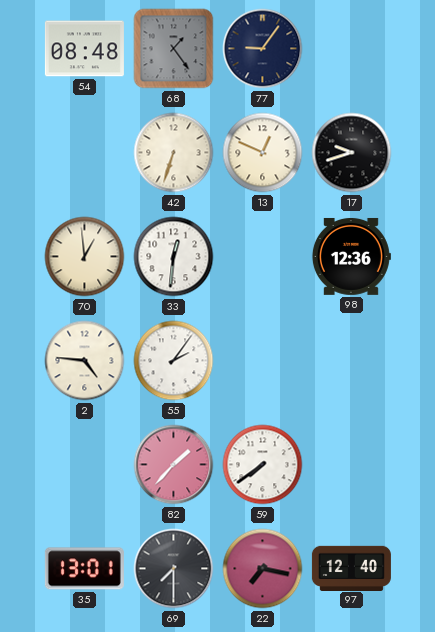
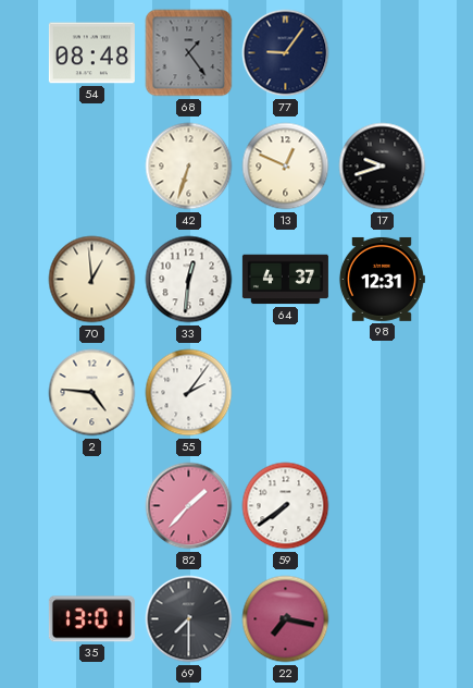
64: none -> 4:37 (285, 280)
98: 12:36 -> 12:31 (382, 279)
97: 12:40 -> none (351, 568)
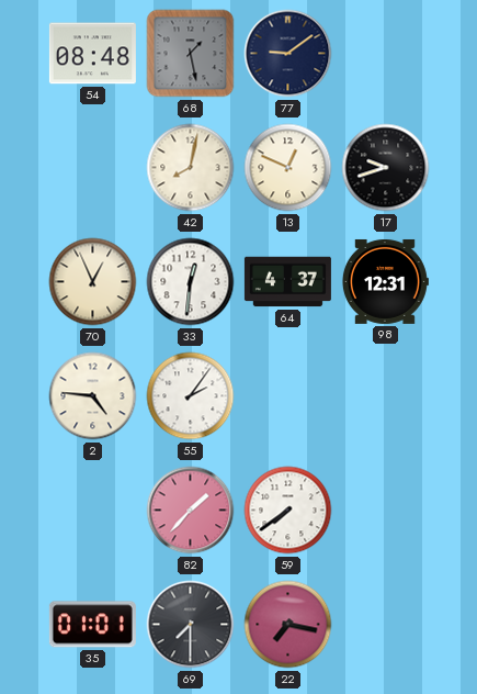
68: 1:24 -> 1:28 (191, 54)
77: 9:06 -> 9:09 (288, 54)
42: 6:33 -> 8:02 (191, 168)
70: 12:59 -> 12:56 (93, 282)
35: 13:01 -> 01:01 (92, 625)
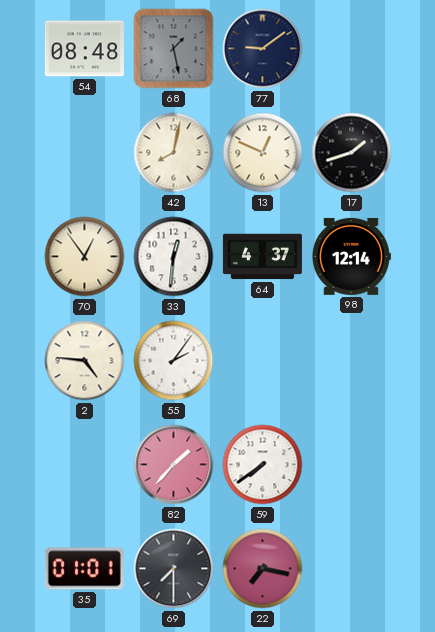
17: 9:42 -> 1:42 (352, 153)
70: 12:56 -> 12:54 (85, 257)
98: 12:31 -> 12:14 (351, 256)
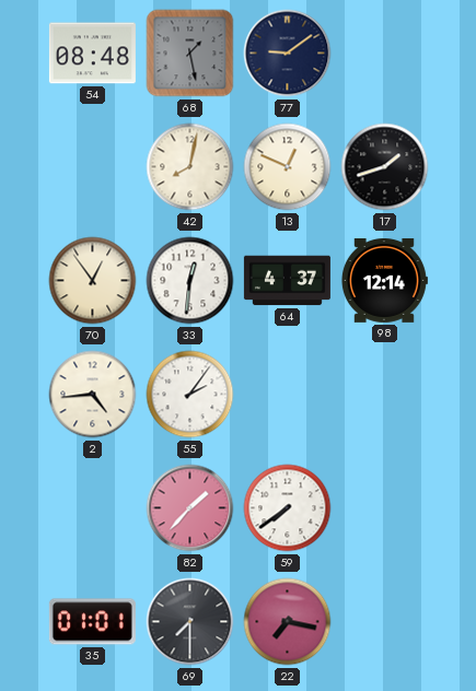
2: 4:46 -> 4:44 (93, 395)
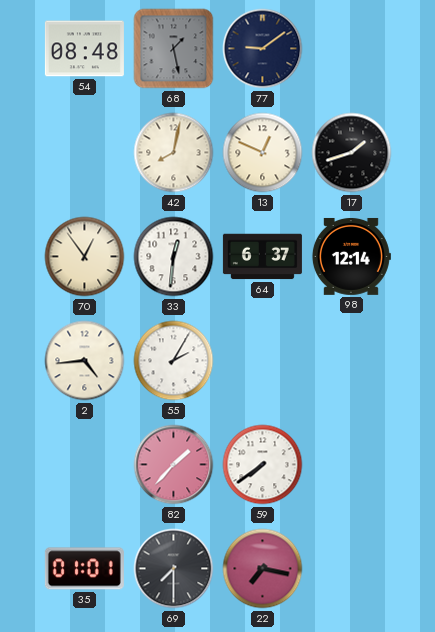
64: 4:37 -> 6:37 (262, 257)
55: 2:06 -> 2:05 (174, 361)
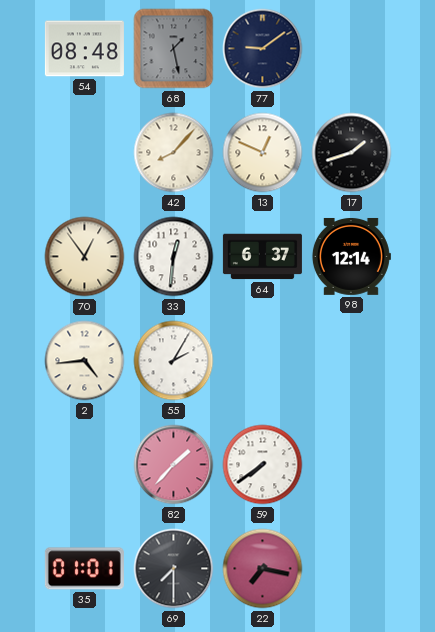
42: 8:02 -> 8:07 (174, 153)
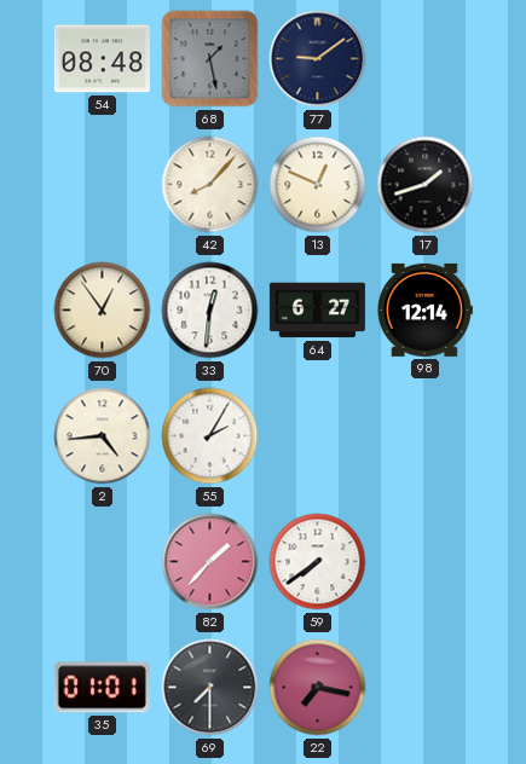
64: 6:37 -> 6:27 (317, 311)
